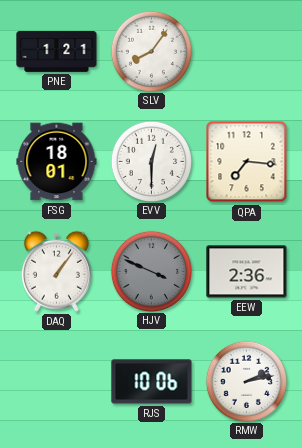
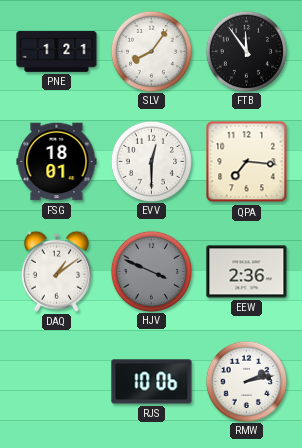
FTB: none -> 11:54 (246, 51)
DAQ: 1:06 -> 1:09 (56, 271)
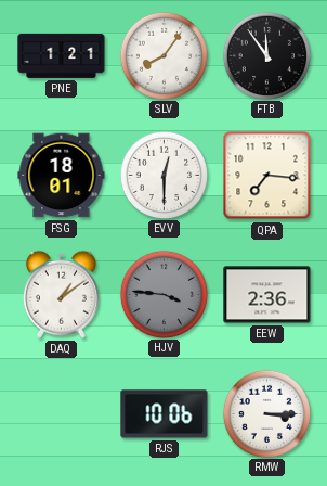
HJV: 3:49 -> 3:46 (163, 294)
RMW: 2:13 -> 3:15 (266, 413)
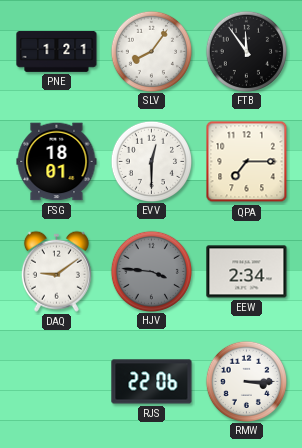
QPA: 7:16 -> 7:15 (247, 162)
DAQ: 1:09 -> 9:09 (56, 271)
EEW: 2:36 -> 2:34 (247, 272)
RJS: 10:06 -> 22:06 (152, 382)
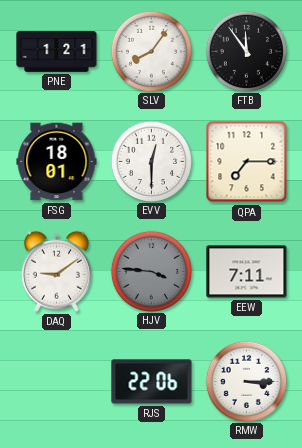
EEW: 2:34 -> 7:11 (247, 272)
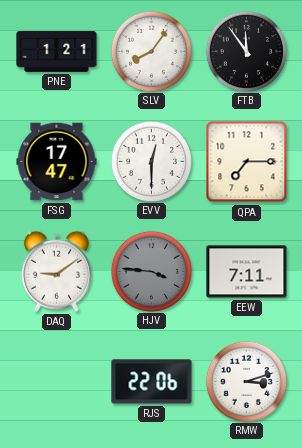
FSG: 18:01 -> 17:47 (57, 162)
RMW: 3:15 -> 3:12 (246, 381)
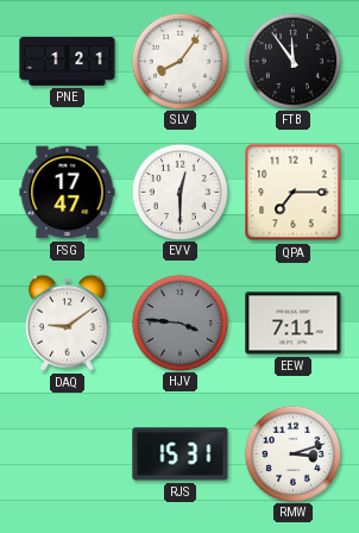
RJS: 22:06 -> 15:31 (181, 454)
